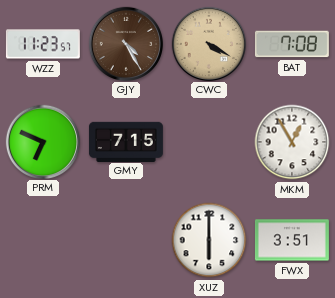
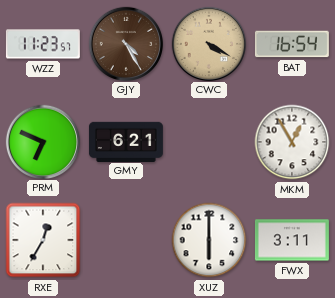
BAT: 7:08 -> 16:54 (292, 44)
GMY: 7:15 -> 6:21 (126, 141)
RXE: none -> 12:35 (43, 240)
FWX: 3:51 -> 3:11 (292, 240)
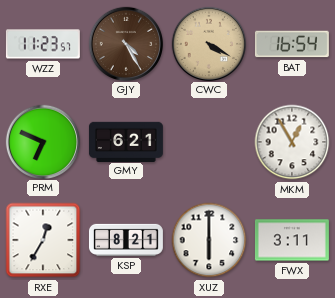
KSP: none -> 8:21 (126, 240)
